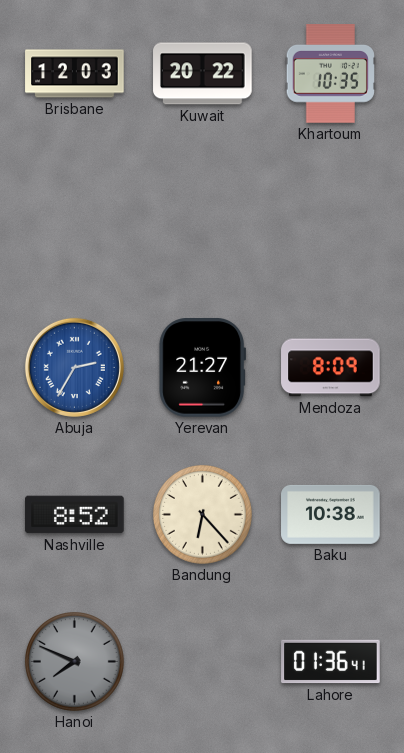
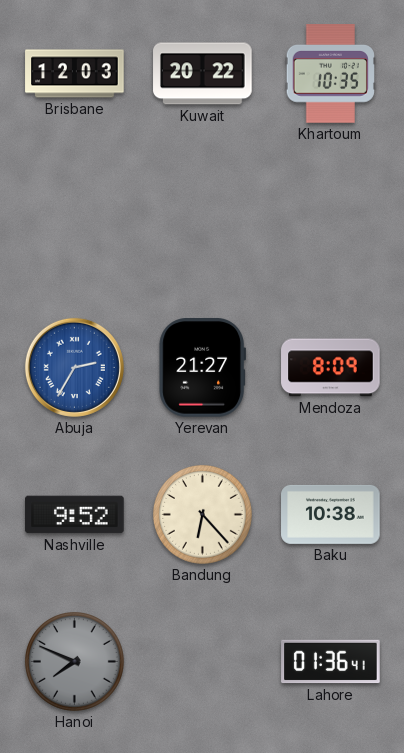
Nashville: 8:52 -> 9:52 (75, 515)
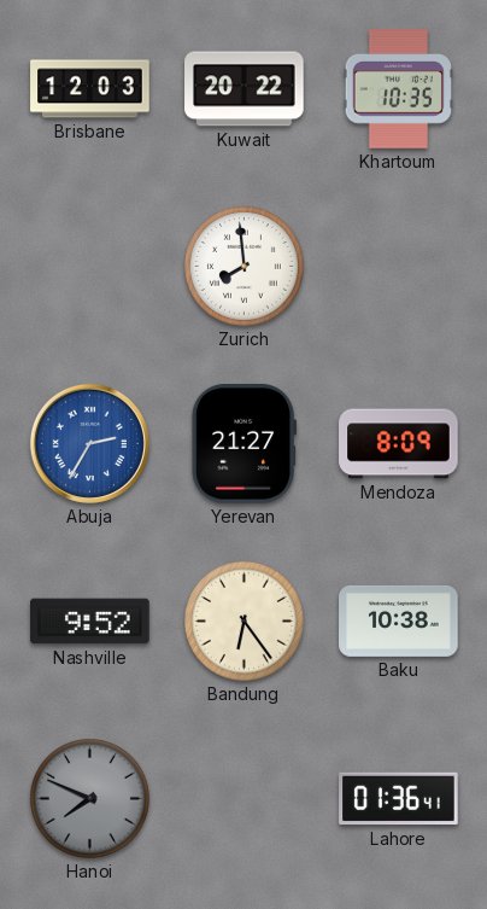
Zurich: none -> 7:59 (243, 266)
Bandung: 6:23 -> 6:24 (243, 620)
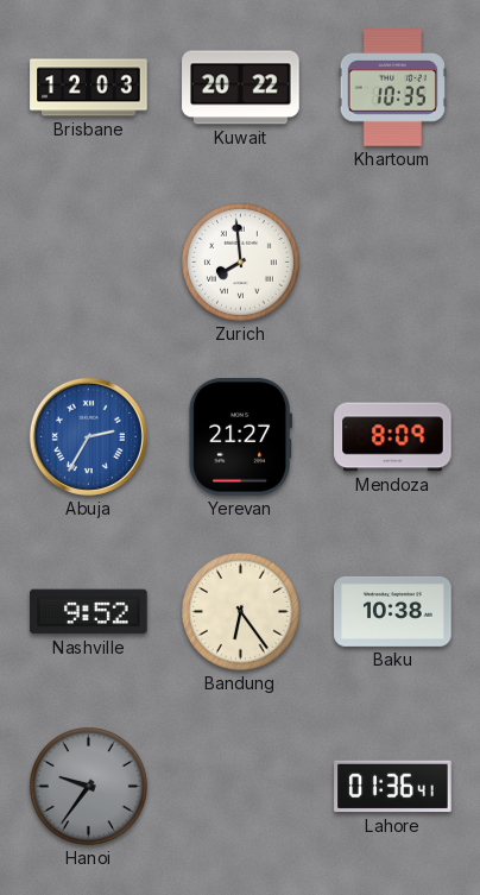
Hanoi: 7:49 -> 9:36 (88, 786)
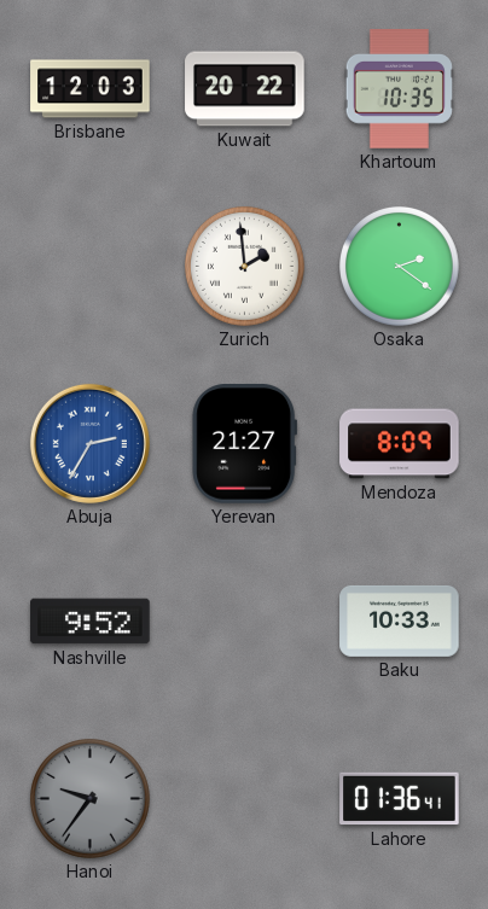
Zurich: 7:59 -> 1:59 (244, 266)
Osaka: none -> 2:21 (399, 266)
Bandung: 6:24 -> none (240, 611)
Baku: 10:38 -> 10:33 (400, 620)
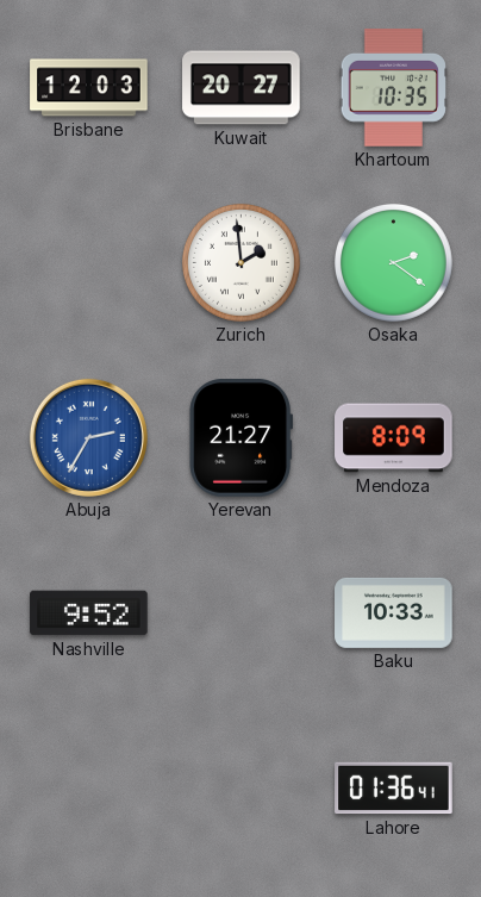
Kuwait: 20:22 -> 20:27 (242, 88)
Hanoi: 9:36 -> none (89, 798)
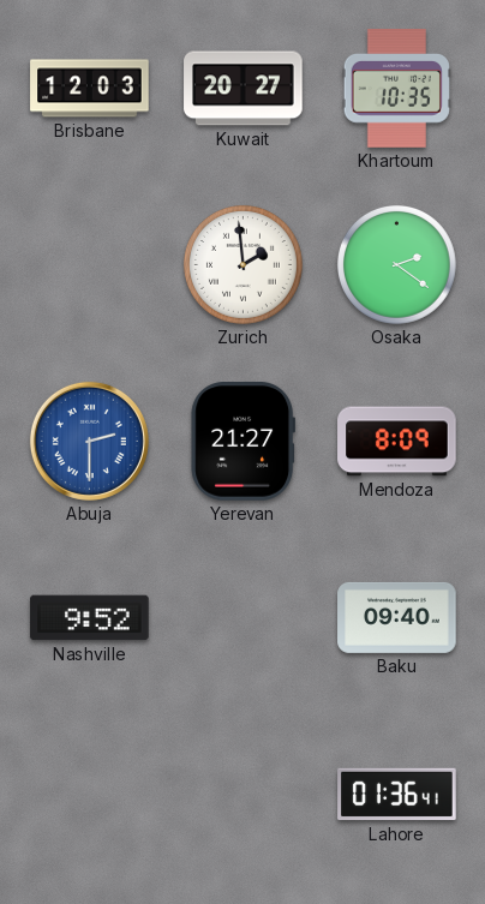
Abuja: 2:35 -> 2:30 (89, 441)
Baku: 10:33 -> 09:40 (397, 617)
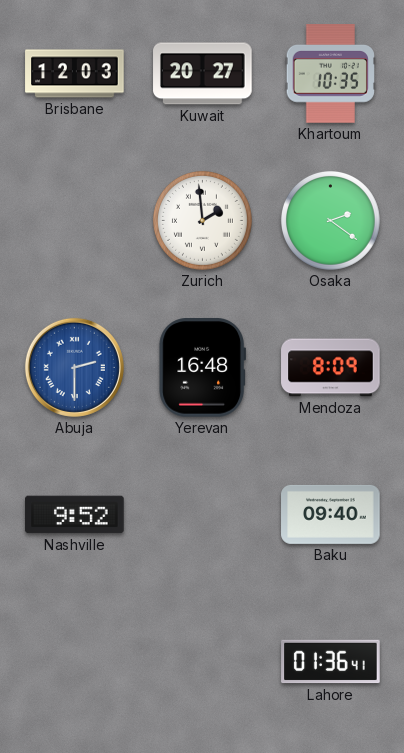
Yerevan: 21:27 -> 16:48 (203, 368)
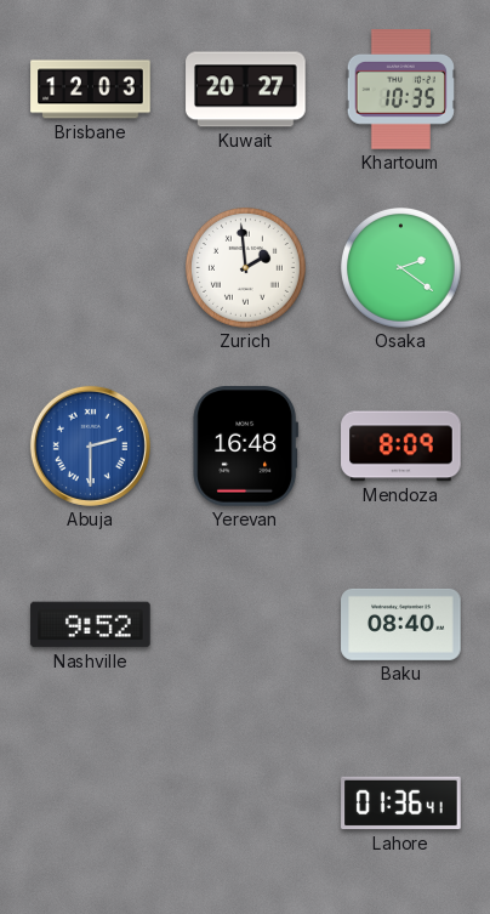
Baku: 09:40 -> 08:40 (401, 624)
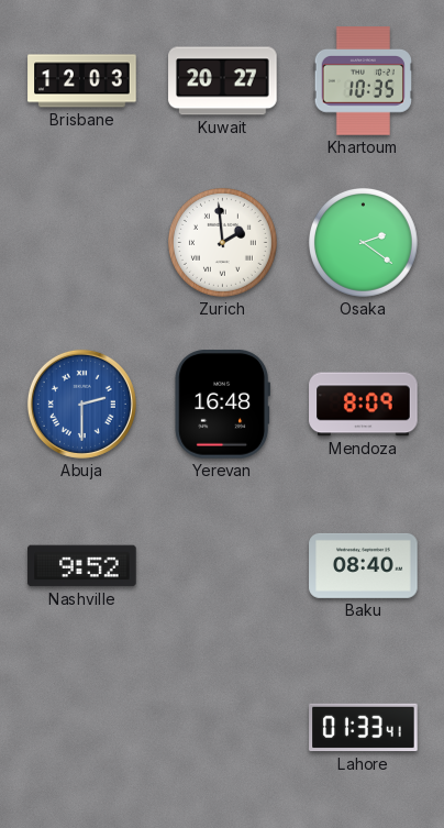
Lahore: 01:36 -> 01:33 (364, 728)
